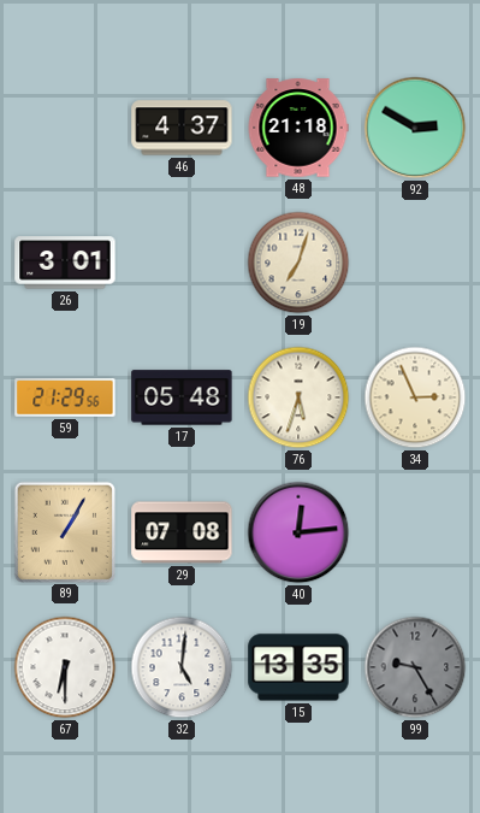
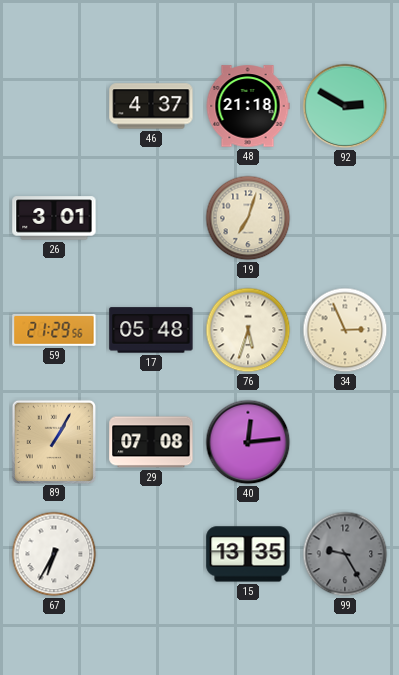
67: 6:30 -> 6:35 (54, 554)
32: 5:01 -> none (182, 667)
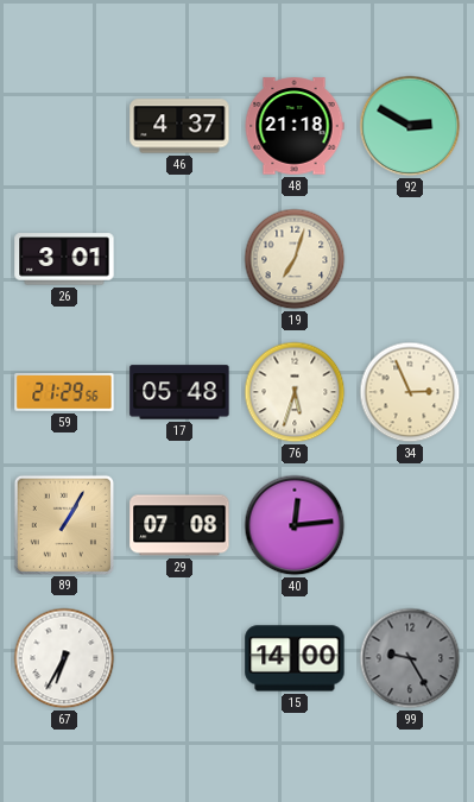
15: 13:35 -> 14:00 (295, 658)
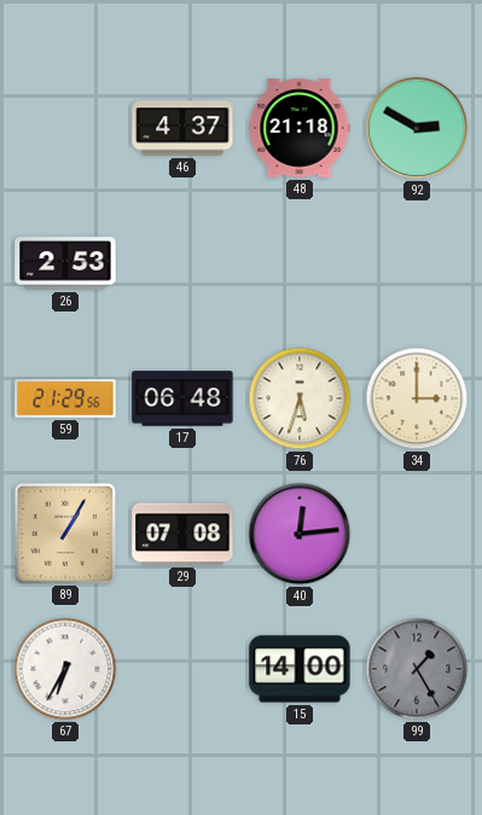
26: 3:01 -> 2:53 (65, 263)
19: 7:03 -> none (295, 259)
17: 05:48 -> 06:48 (182, 398)
34: 2:56 -> 3:00 (417, 398)
99: 9:25 -> 1:25 (417, 669)
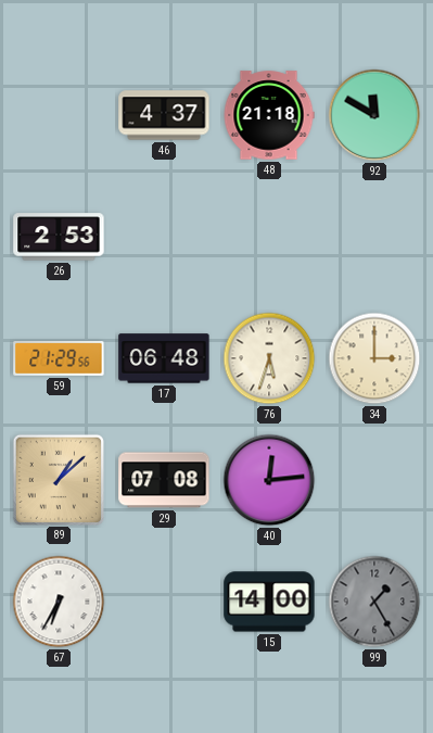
92: 2:50 -> 11:50 (374, 115)
89: 1:05 -> 1:08 (58, 479)
